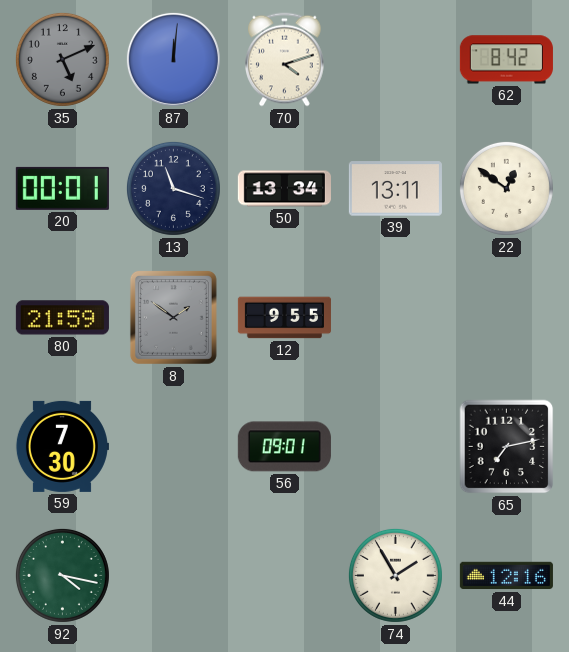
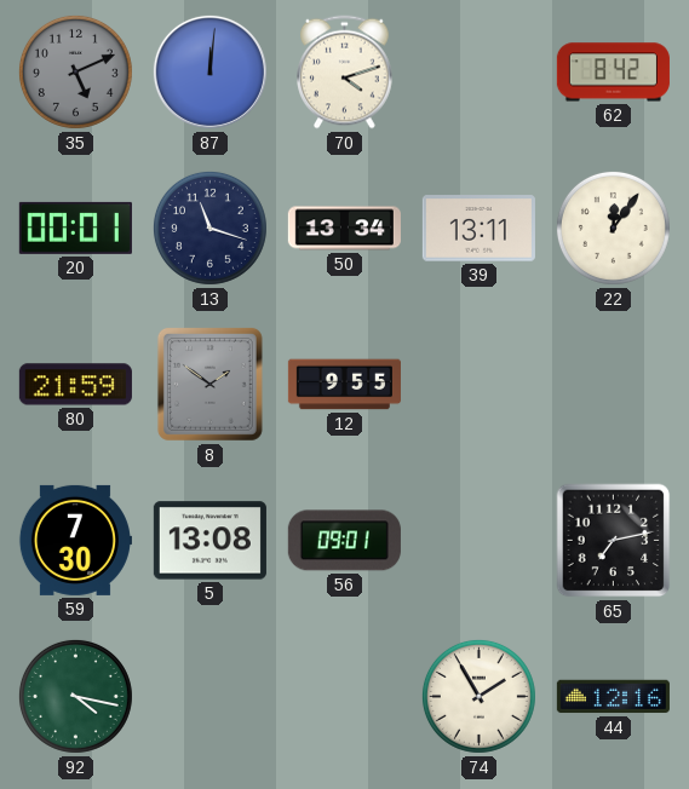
22: 12:51 -> 12:06 (613, 228)
5: none -> 13:08 (209, 541)
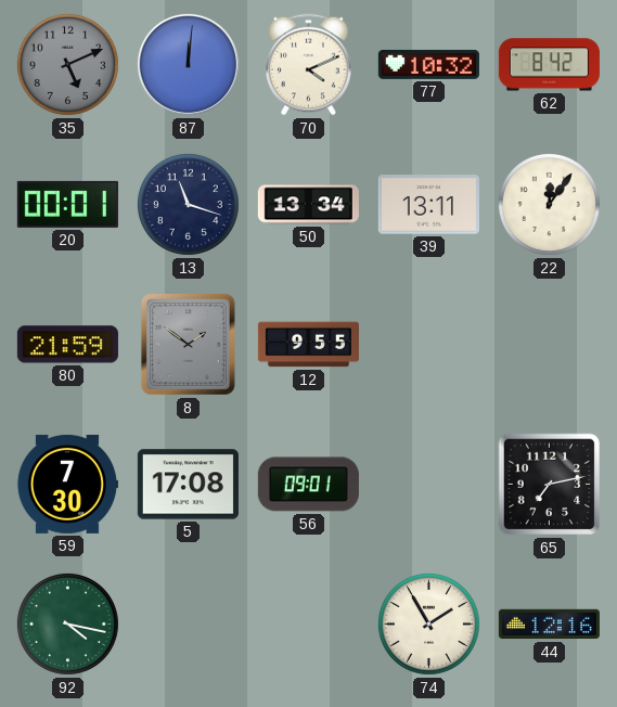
70: 4:12 -> 4:11 (309, 65)
77: none -> 10:32 (428, 64)
5: 13:08 -> 17:08 (188, 485)
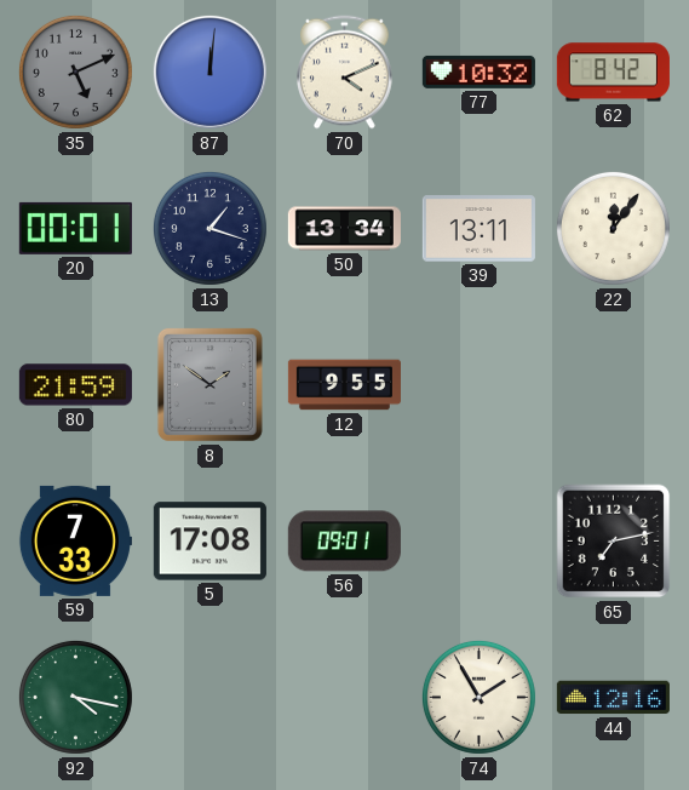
13: 11:18 -> 1:18 (209, 228)
59: 7:30 -> 7:33 (75, 540)
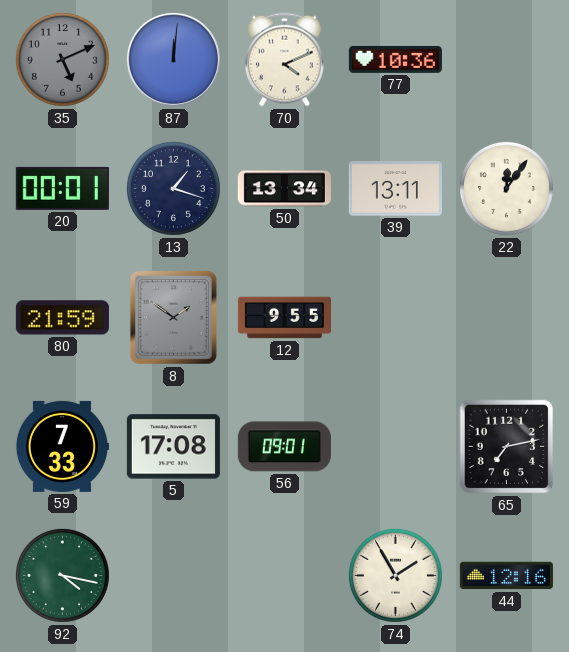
77: 10:32 -> 10:36 (395, 59)
62: 8:42 -> none (613, 73)
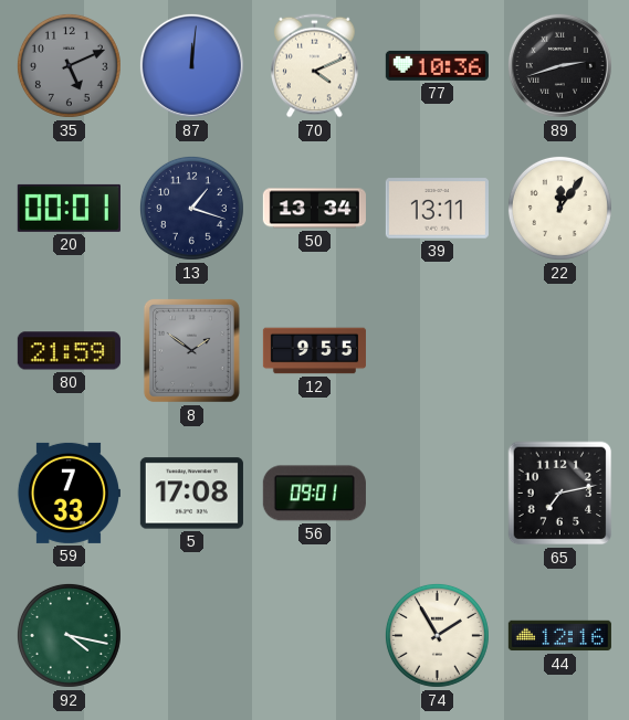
89: none -> 2:42 (559, 65)
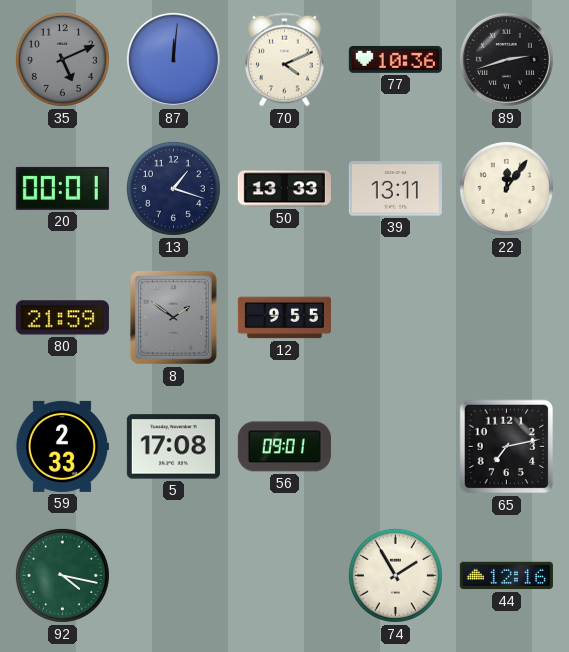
50: 13:34 -> 13:33 (284, 189)
59: 7:33 -> 2:33 (62, 446)
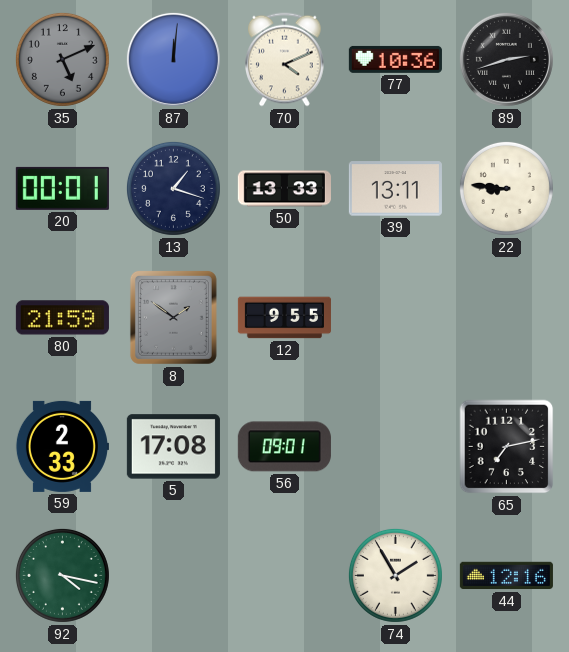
22: 12:06 -> 8:46 (506, 188)
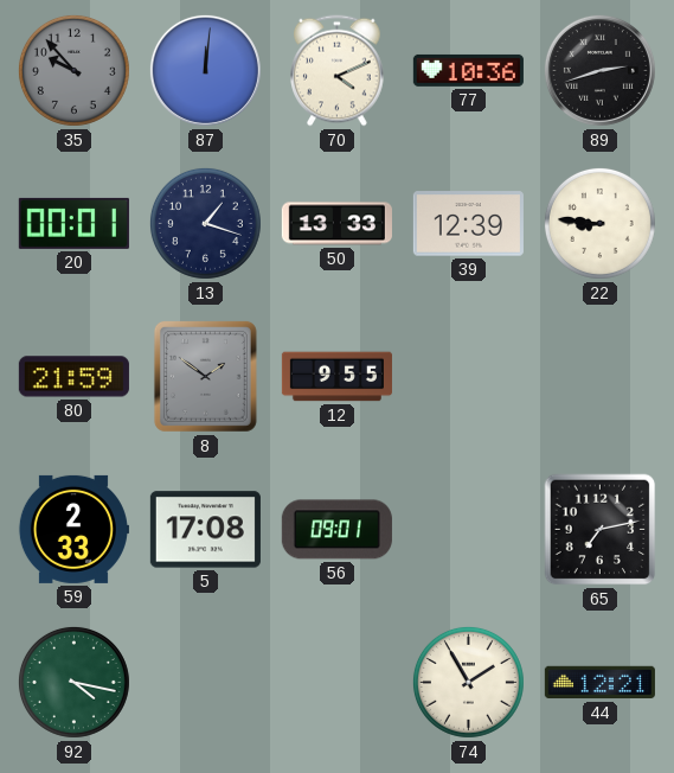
35: 5:11 -> 9:53 (73, 70)
39: 13:11 -> 12:39 (468, 224)
44: 12:16 -> 12:21 (599, 683)
